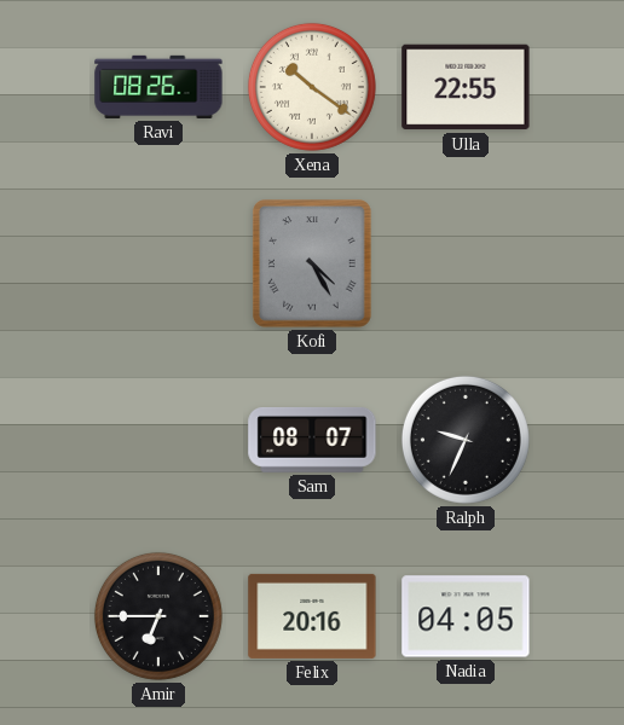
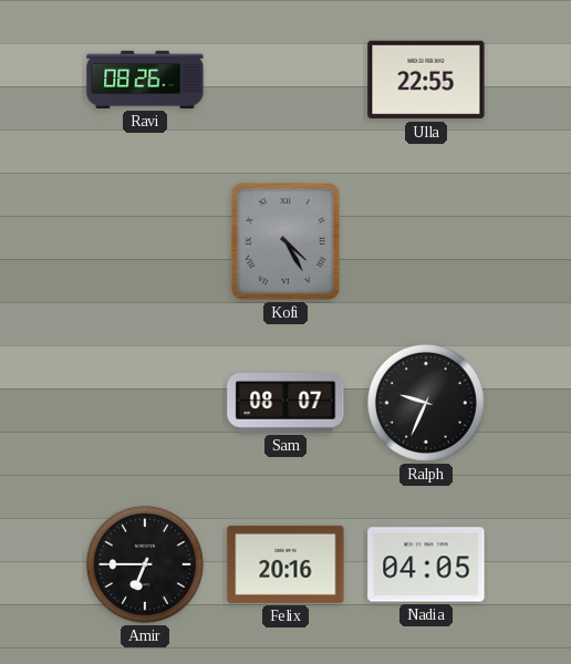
Xena: 10:21 -> none (312, 87)
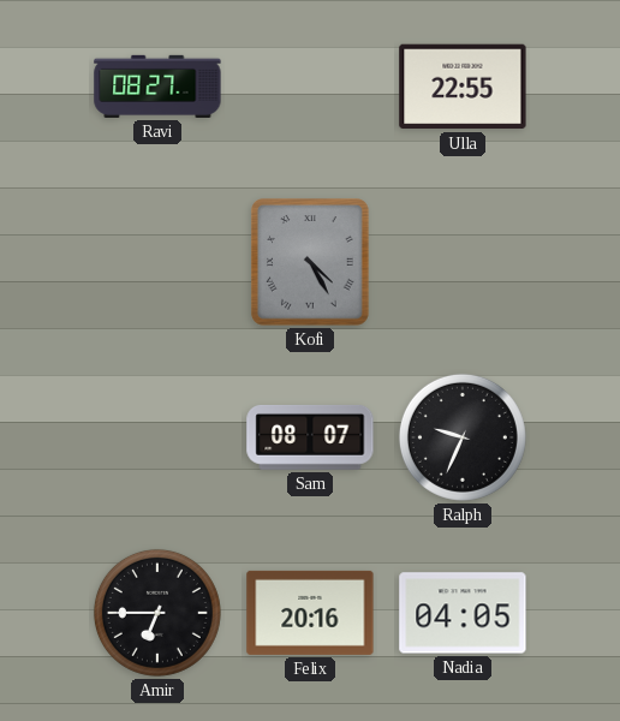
Ravi: 08:26 -> 08:27 (157, 87)
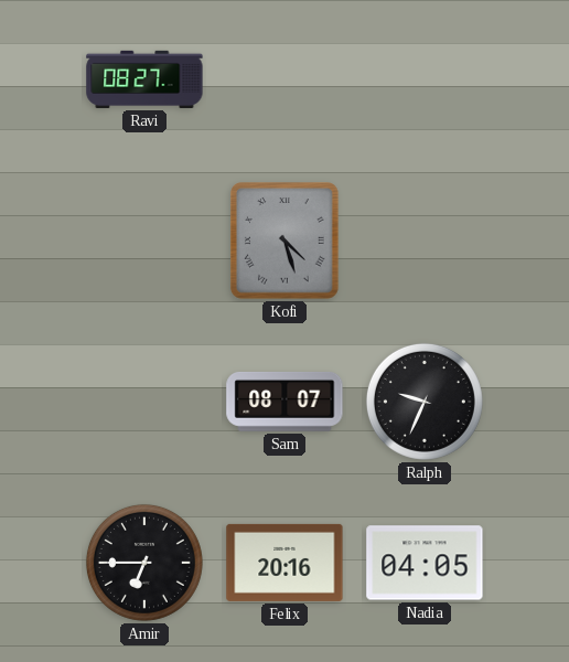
Ulla: 22:55 -> none (463, 87)
Kofi: 4:25 -> 4:27 (286, 242)
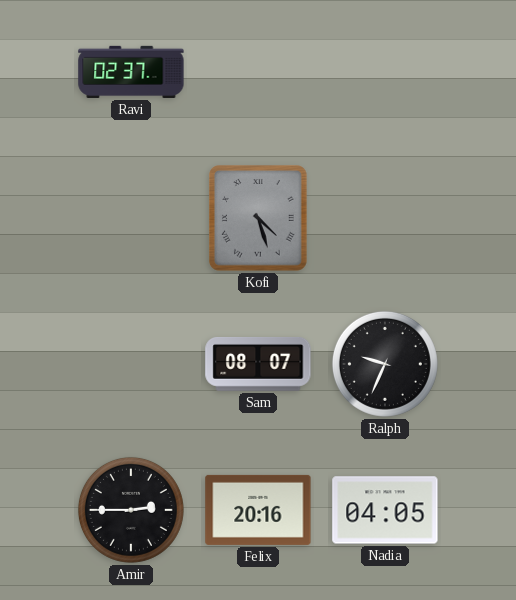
Ravi: 08:27 -> 02:37 (131, 72)
Amir: 6:45 -> 2:45 (131, 510)
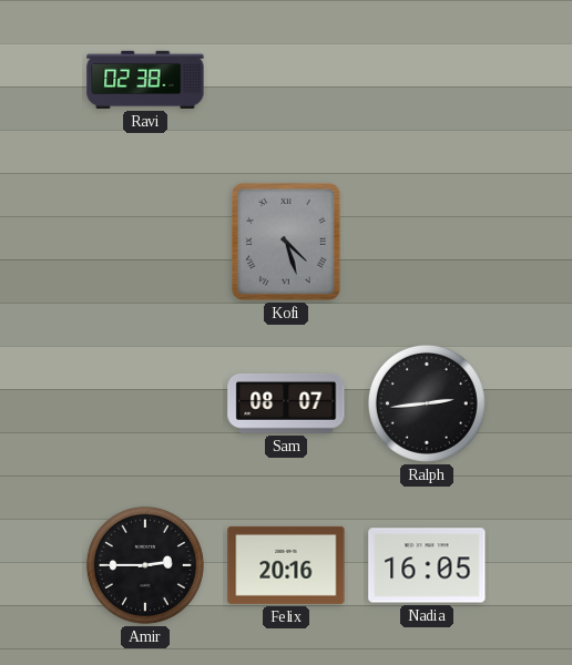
Ravi: 02:37 -> 02:38 (145, 80)
Ralph: 9:34 -> 2:44 (427, 403)
Nadia: 04:05 -> 16:05 (427, 565)
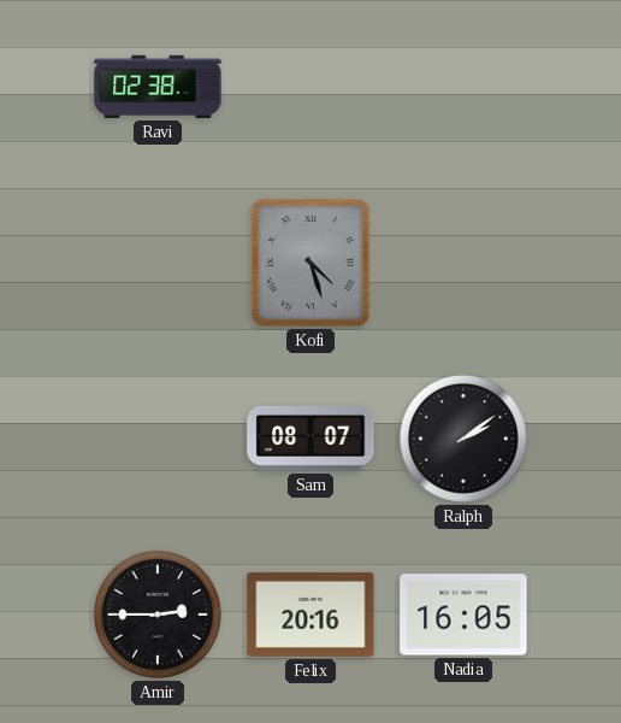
Ralph: 2:44 -> 2:09 (463, 439)
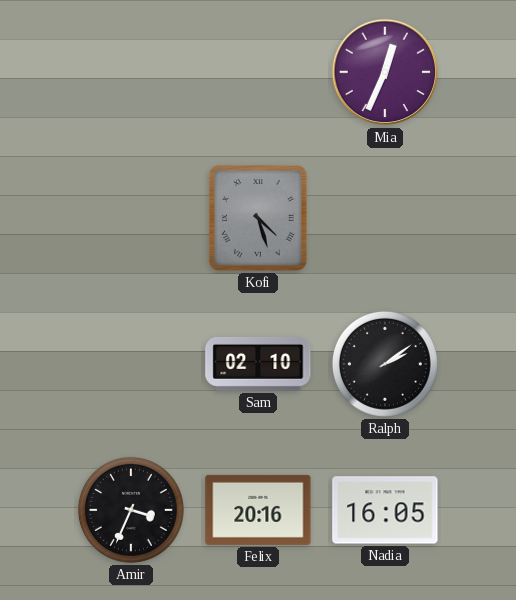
Ravi: 02:38 -> none (158, 87)
Mia: none -> 12:34 (385, 72)
Sam: 08:07 -> 02:10 (258, 364)
Amir: 2:45 -> 3:34 (131, 510)
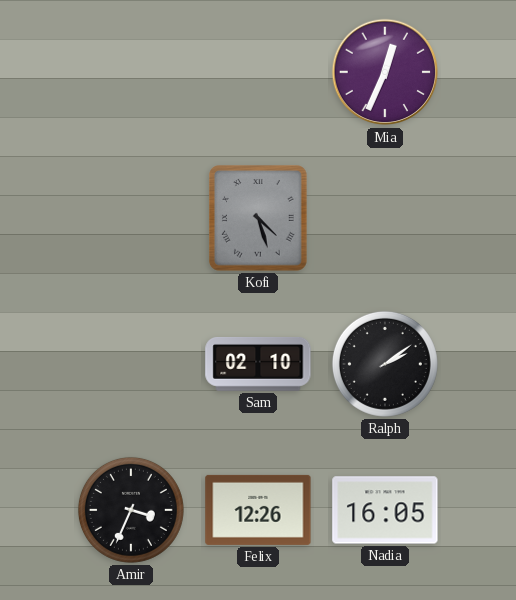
Felix: 20:16 -> 12:26 (258, 510)
